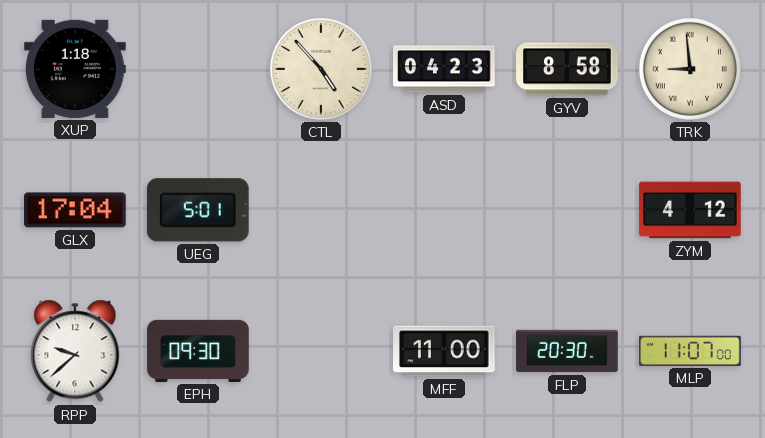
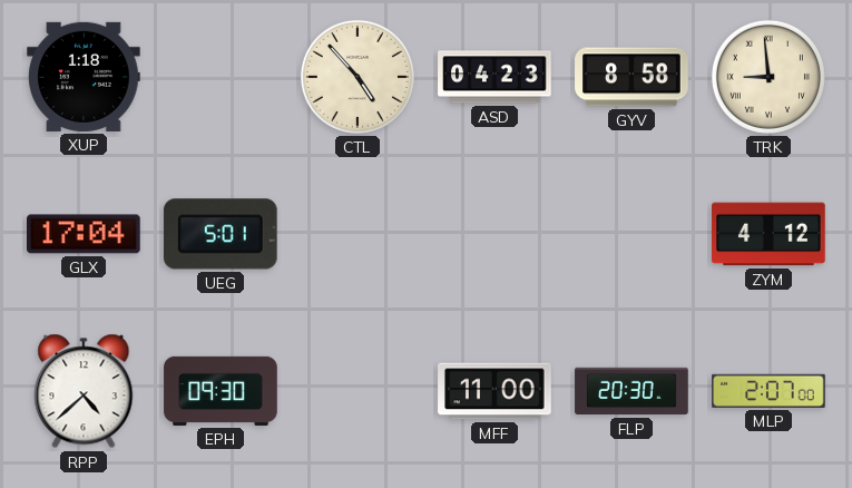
RPP: 9:38 -> 4:38 (84, 391)
MLP: 11:07 -> 2:07 (768, 391)
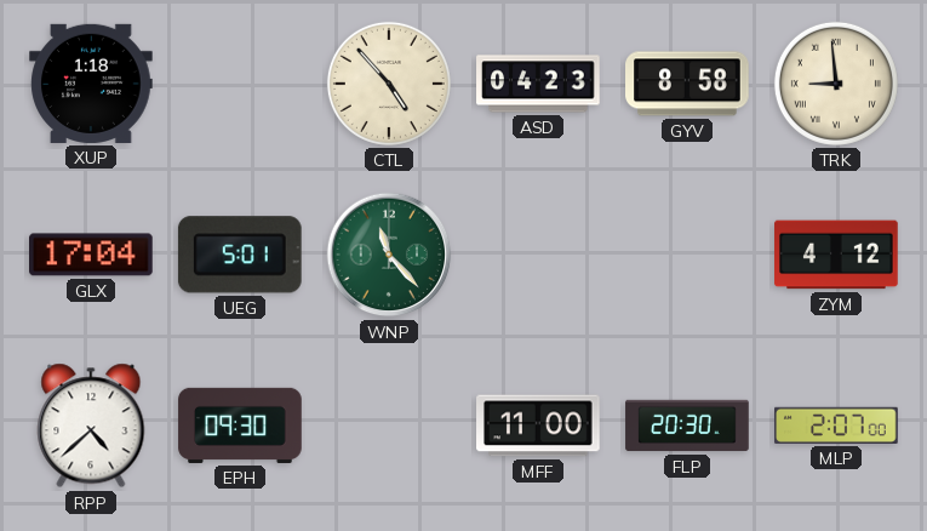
WNP: none -> 11:23 (389, 255)
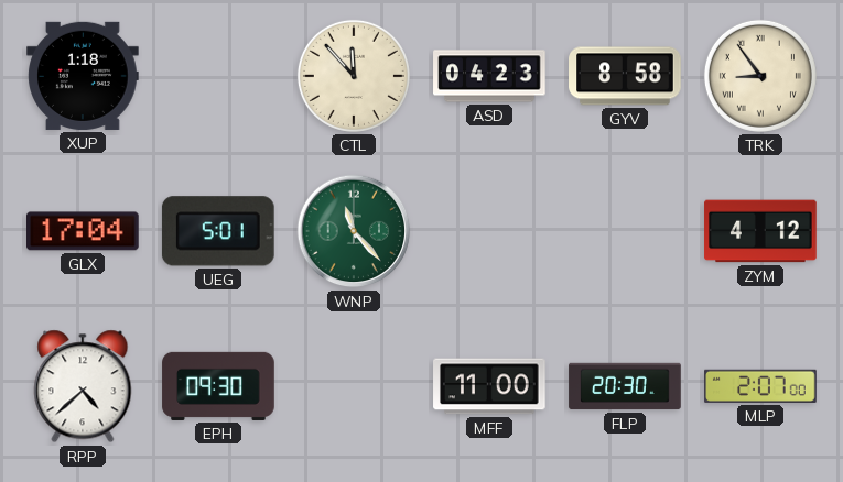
CTL: 4:53 -> 11:53 (354, 76)
TRK: 8:59 -> 8:54 (760, 76)
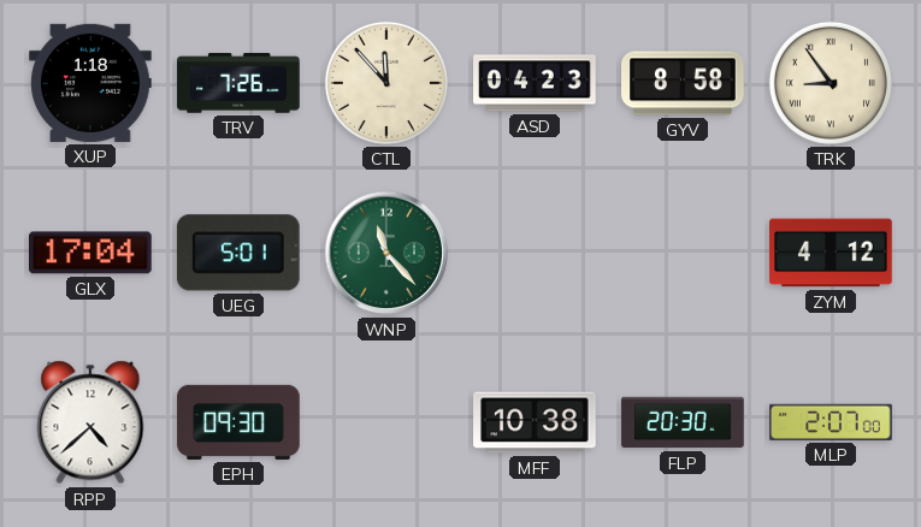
TRV: none -> 7:26 (238, 83)
MFF: 11:00 -> 10:38 (535, 422)
